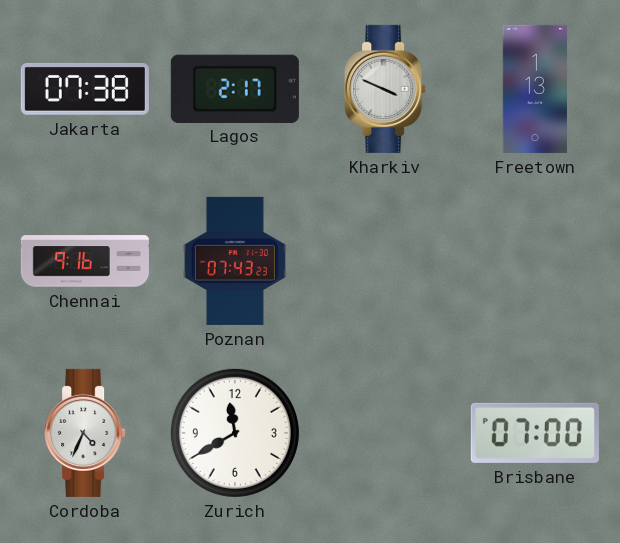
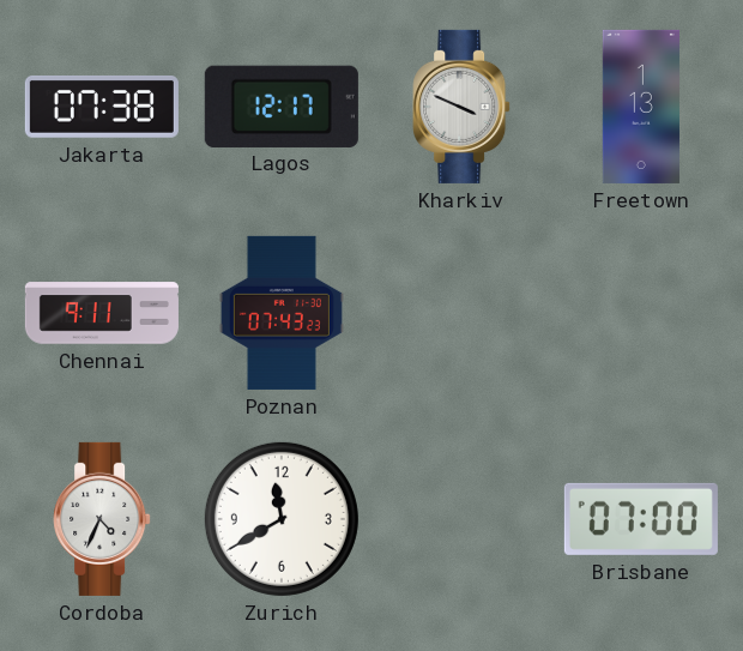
Lagos: 2:17 -> 12:17 (282, 106)
Chennai: 9:16 -> 9:11 (102, 313)
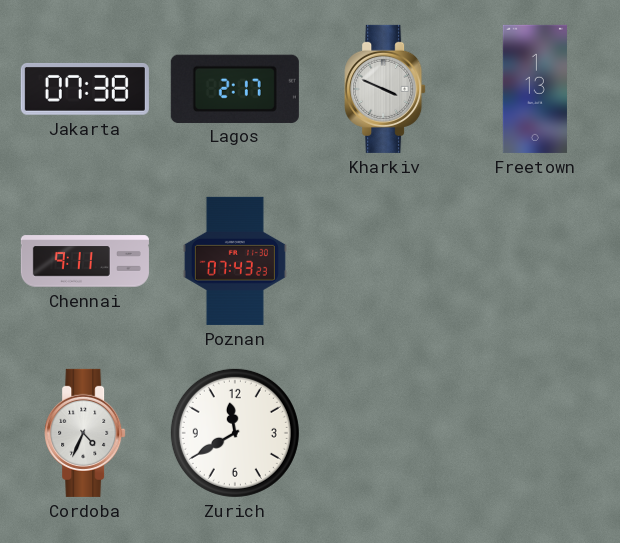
Lagos: 12:17 -> 2:17 (235, 88)
Brisbane: 07:00 -> none (641, 519)
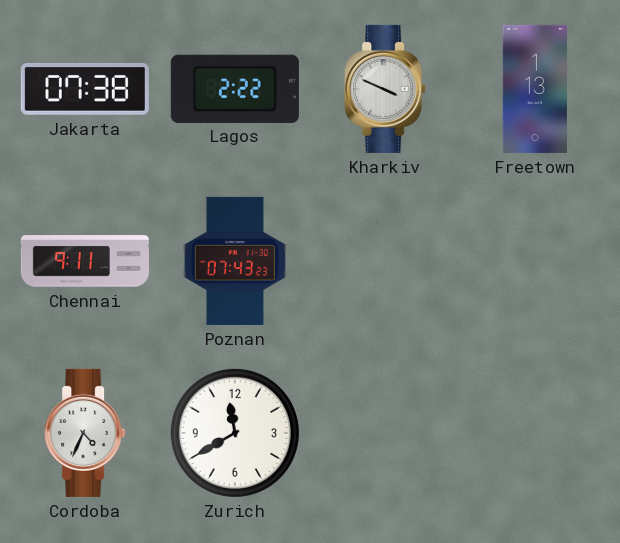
Lagos: 2:17 -> 2:22 (235, 88)
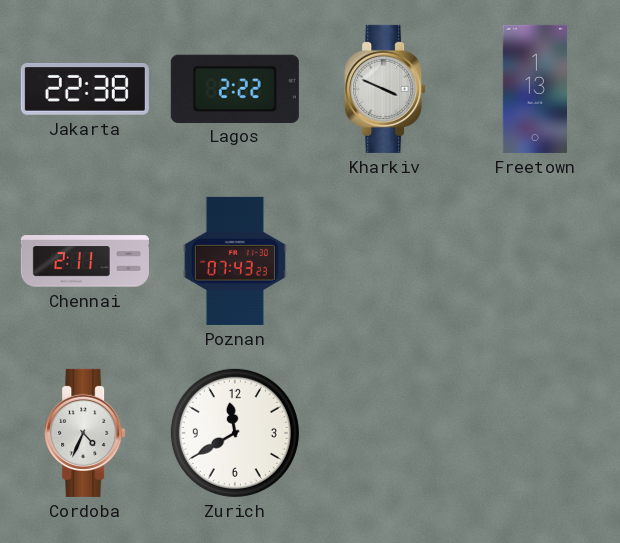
Jakarta: 07:38 -> 22:38 (85, 90)
Chennai: 9:11 -> 2:11 (85, 261)
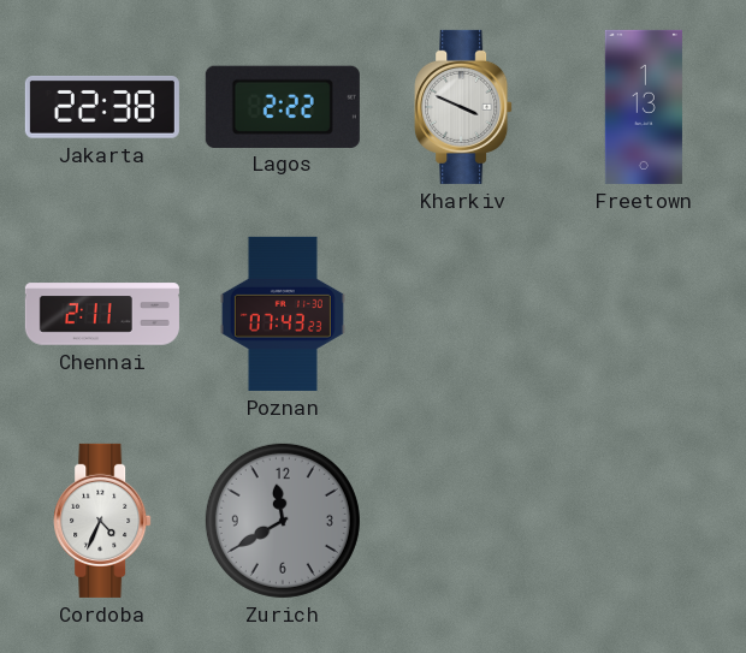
Zurich dial: white -> grey (283, 521)
